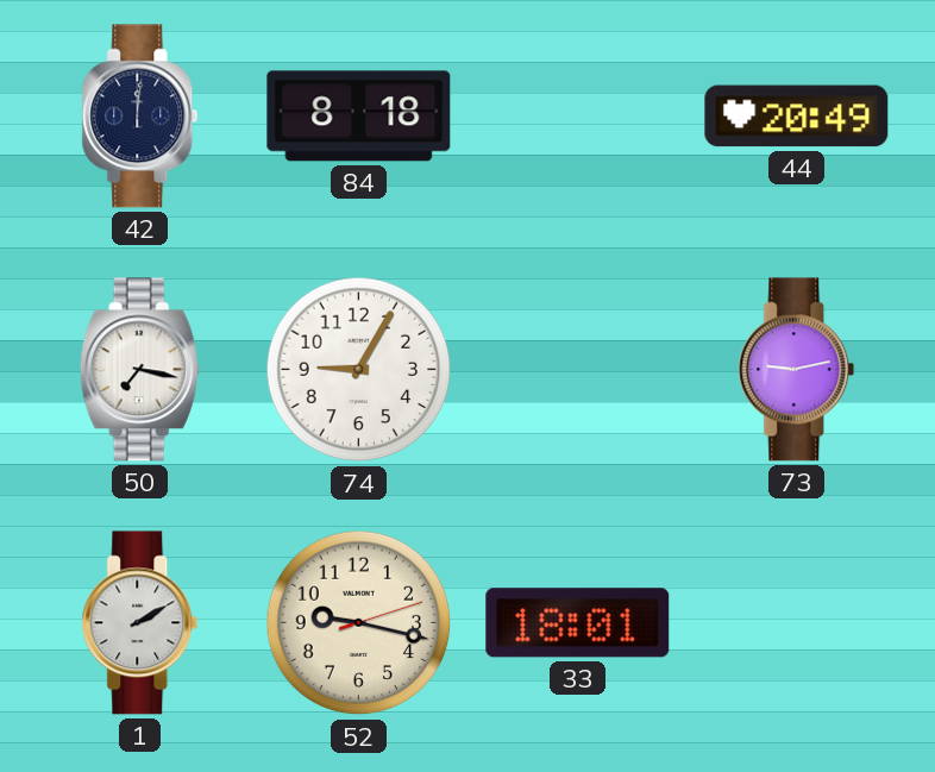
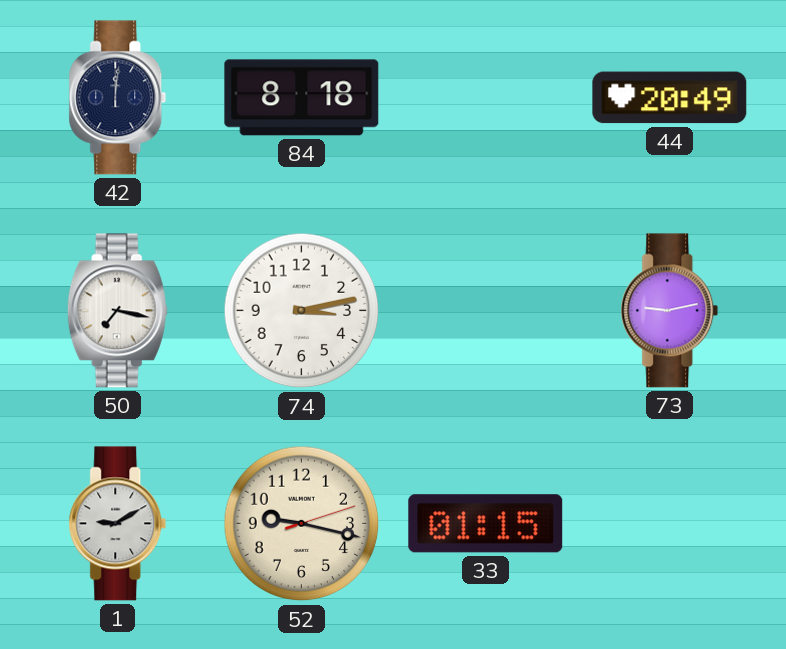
74: 9:05 -> 3:13 (302, 311)
1: 2:10 -> 9:10 (118, 524)
33: 18:01 -> 01:15 (486, 524)
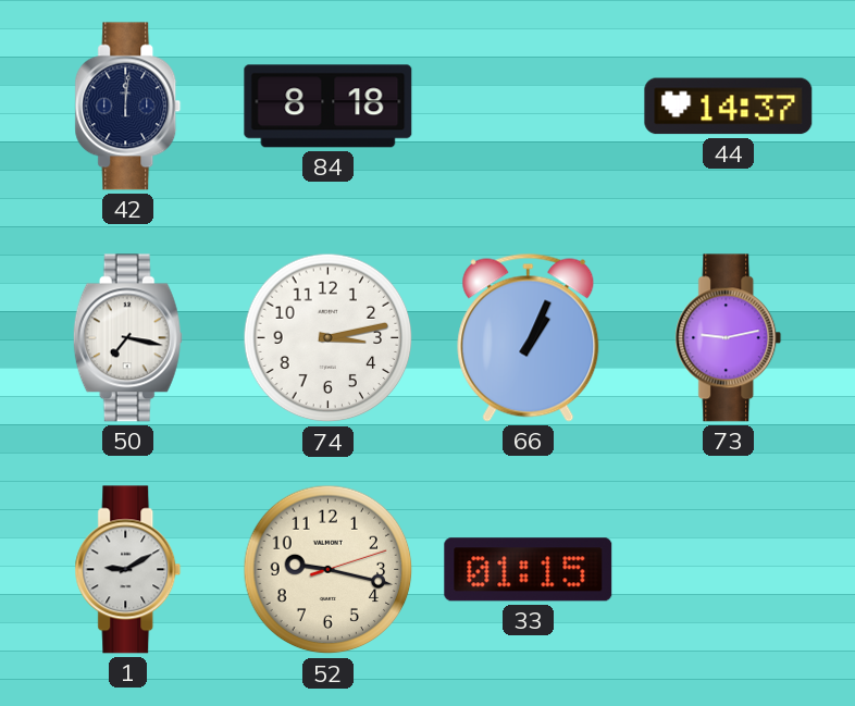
44: 20:49 -> 14:37 (729, 107)
66: none -> 1:04 (529, 337)
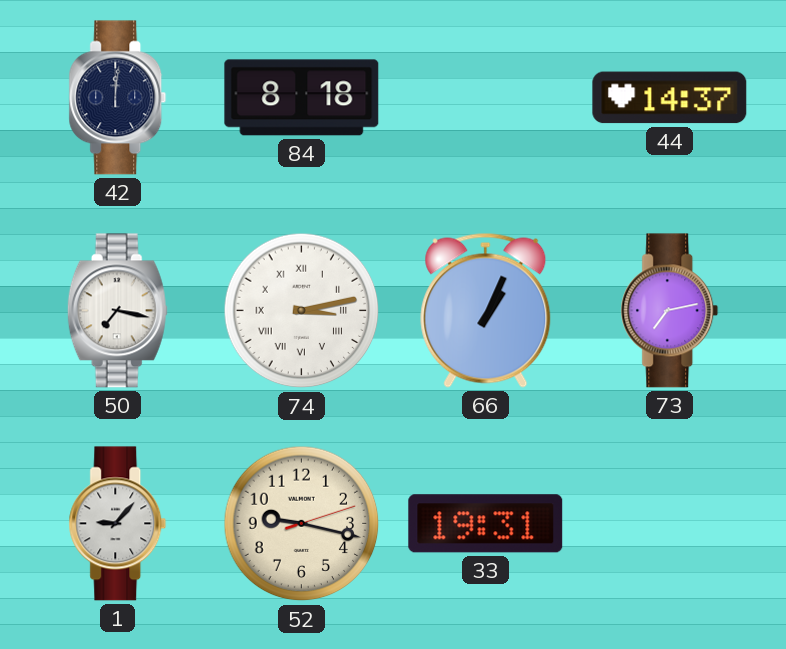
74 numerals: Arabic -> Roman (302, 311)
73: 9:13 -> 7:13 (670, 311)
1: 9:10 -> 9:07 (118, 524)
33: 01:15 -> 19:31 (486, 524)
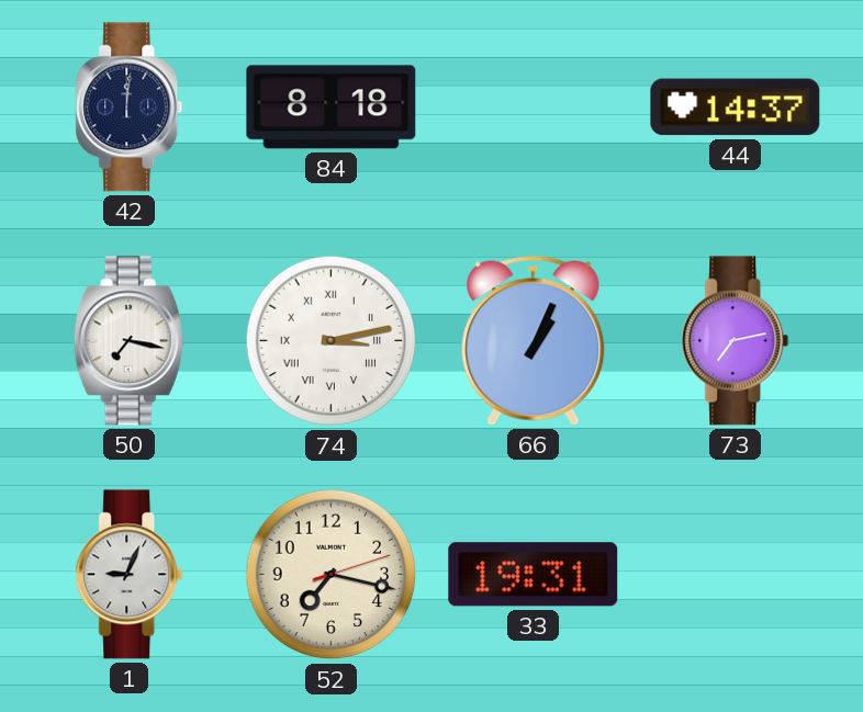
1: 9:07 -> 9:04 (130, 575)
52: 9:17 -> 7:17 (332, 575)
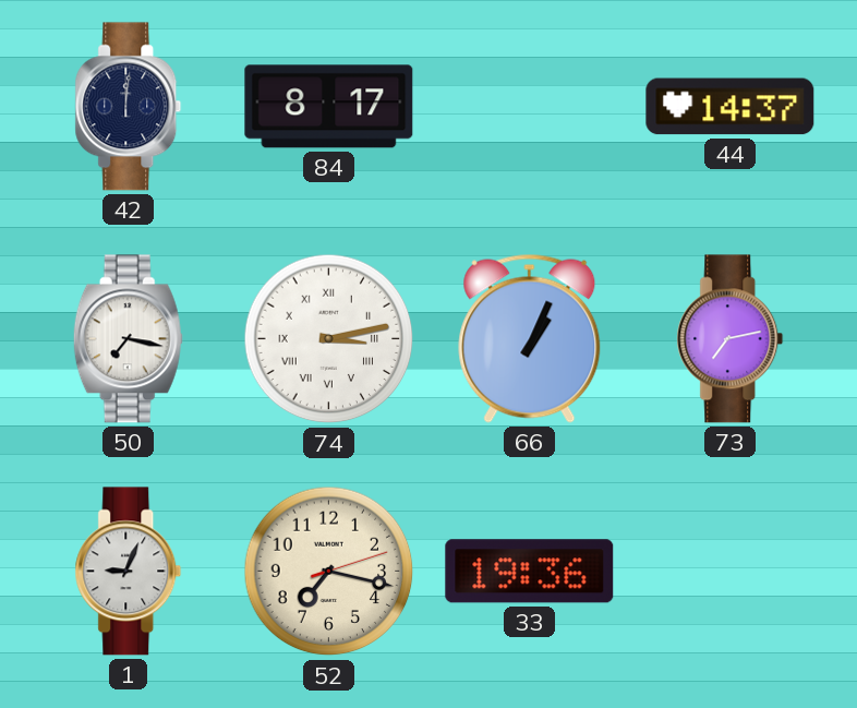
84: 8:18 -> 8:17 (329, 107)
33: 19:31 -> 19:36 (530, 572)
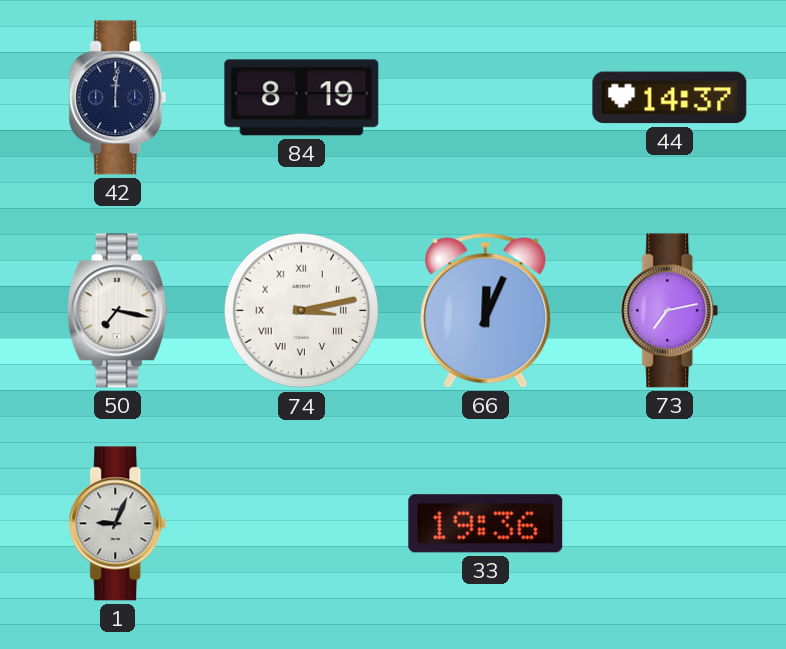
84: 8:17 -> 8:19 (302, 98)
66: 1:04 -> 12:04 (486, 310)
52: 7:17 -> none (329, 572)
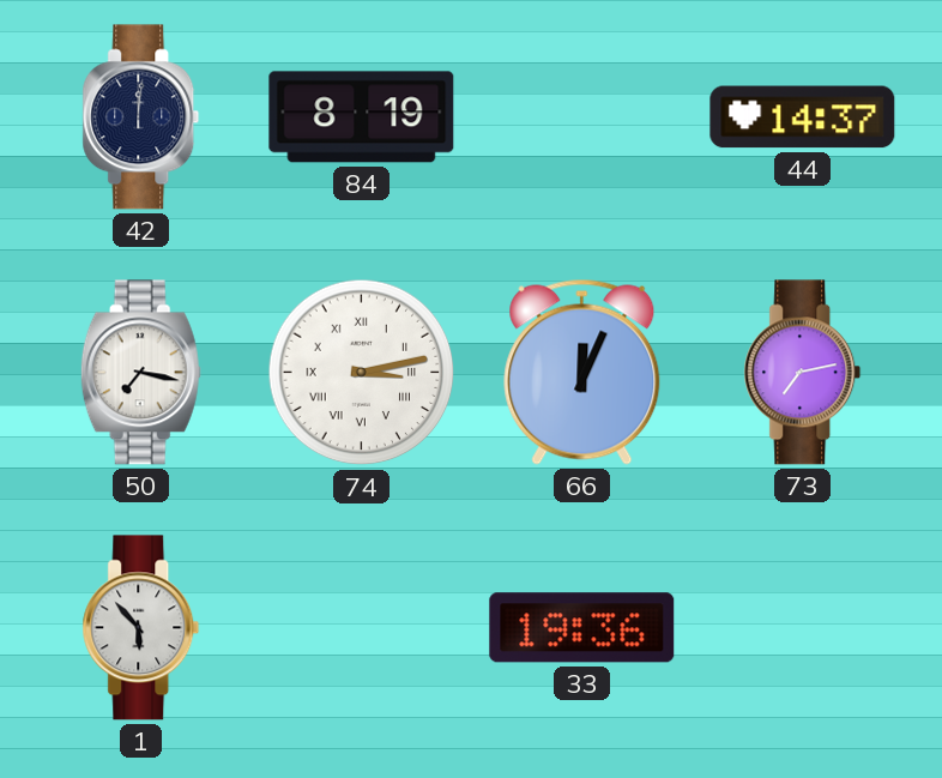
1: 9:04 -> 5:53 (141, 628)
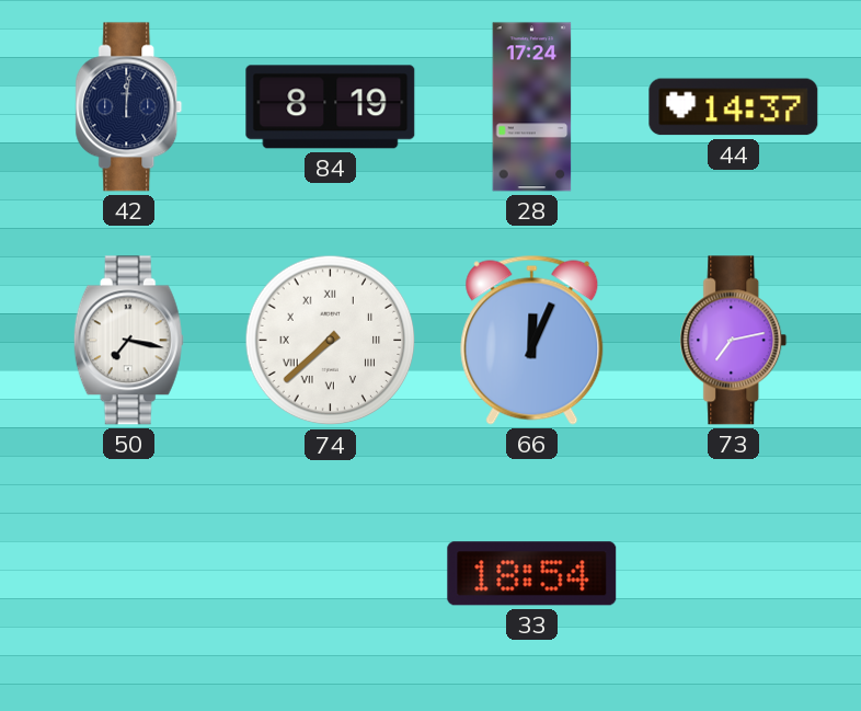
28: none -> 17:24 (532, 107)
74: 3:13 -> 7:38 (331, 341)
1: 5:53 -> none (141, 628)
33: 19:36 -> 18:54 (532, 574)
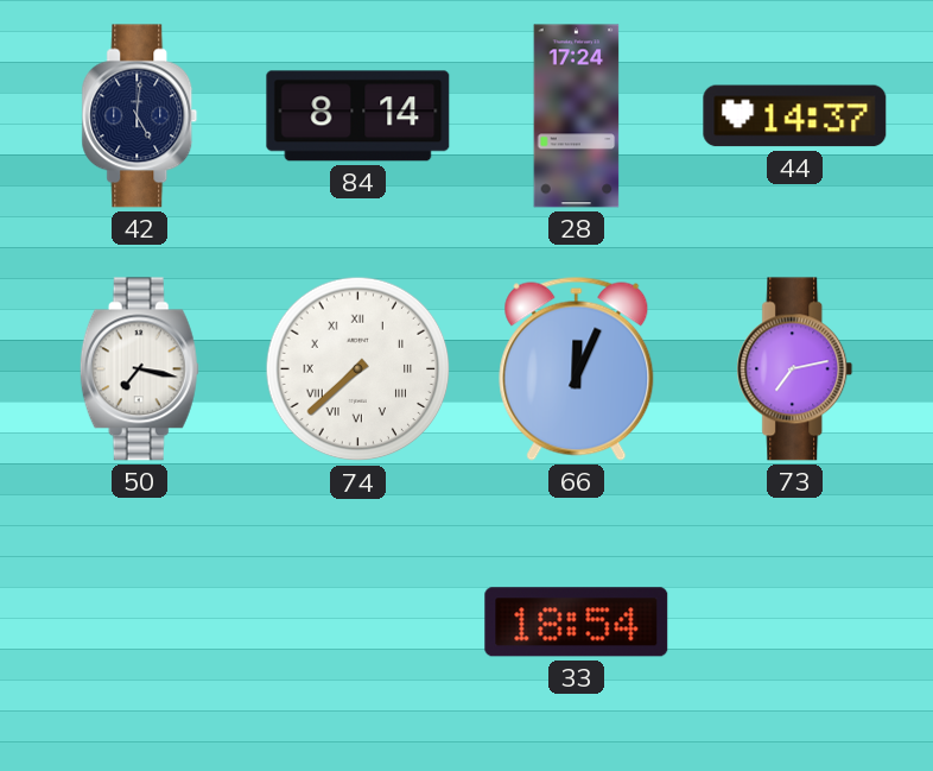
42: 12:01 -> 5:01 (140, 116)
84: 8:19 -> 8:14 (358, 116)
